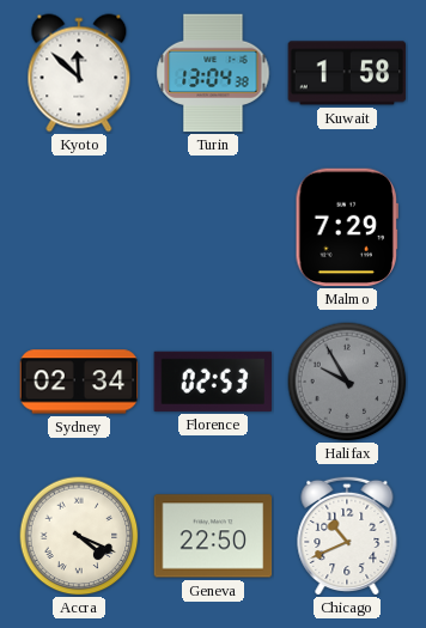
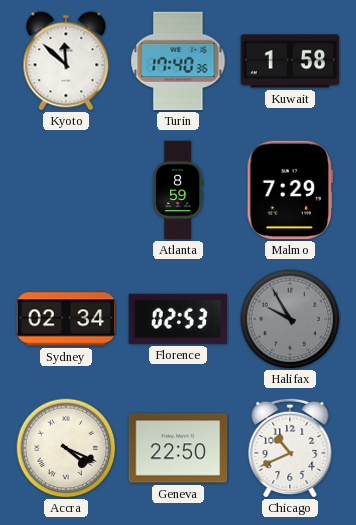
Turin: 13:04 -> 17:40 (178, 61)
Atlanta: none -> 8:59 (178, 190)
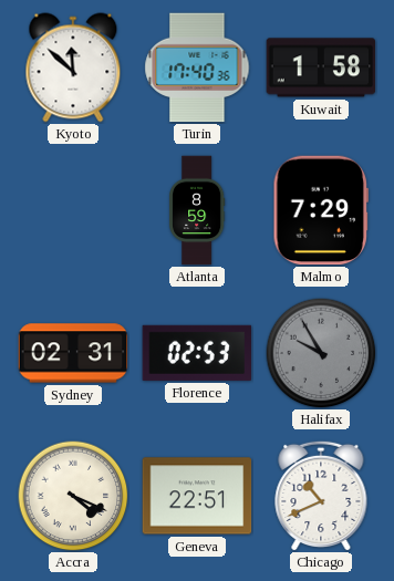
Sydney: 02:34 -> 02:31 (73, 353)
Geneva: 22:50 -> 22:51 (197, 496)
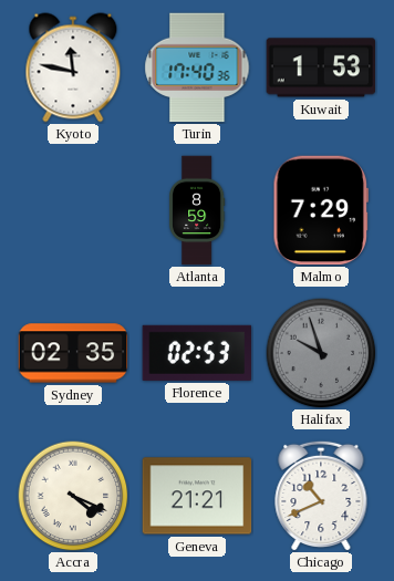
Kyoto: 11:52 -> 11:47 (73, 68)
Kuwait: 1:58 -> 1:53 (321, 68)
Sydney: 02:31 -> 02:35 (73, 353)
Halifax: 9:55 -> 9:57 (321, 353)
Geneva: 22:51 -> 21:21 (197, 496)
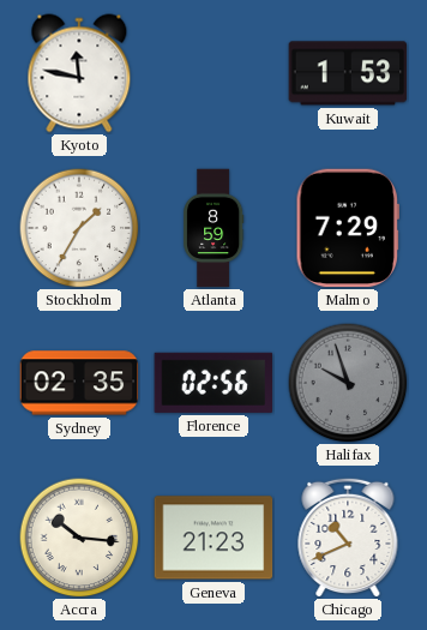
Turin: 17:40 -> none (197, 68)
Stockholm: none -> 1:35 (79, 228)
Florence: 02:53 -> 02:56 (213, 383)
Accra: 4:19 -> 10:16 (79, 538)
Geneva: 21:21 -> 21:23 (213, 538)
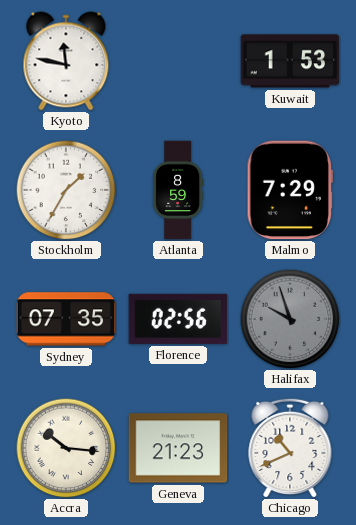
Sydney: 02:35 -> 07:35 (66, 319)
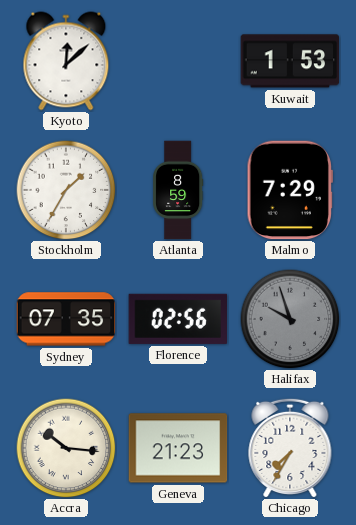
Kyoto: 11:47 -> 12:08 (66, 61)
Chicago: 10:41 -> 7:35 (290, 448)
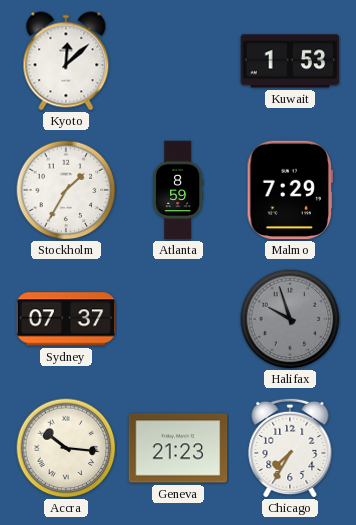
Sydney: 07:35 -> 07:37 (66, 319)
Florence: 02:56 -> none (178, 319)
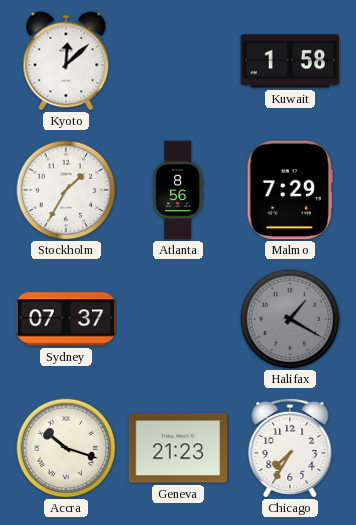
Kuwait: 1:53 -> 1:58 (290, 61)
Atlanta: 8:59 -> 8:56 (178, 190)
Halifax: 9:57 -> 1:20 (290, 319)
Accra: 10:16 -> 10:18 (66, 448)
